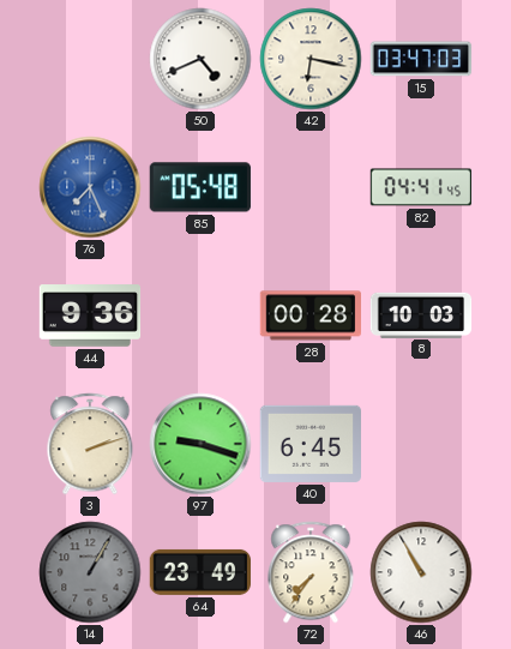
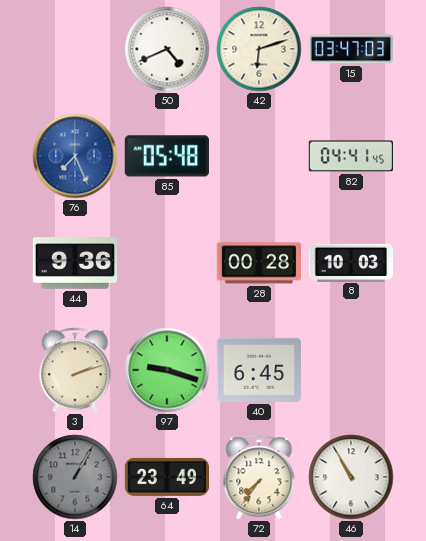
42: 6:17 -> 6:12 (259, 49)
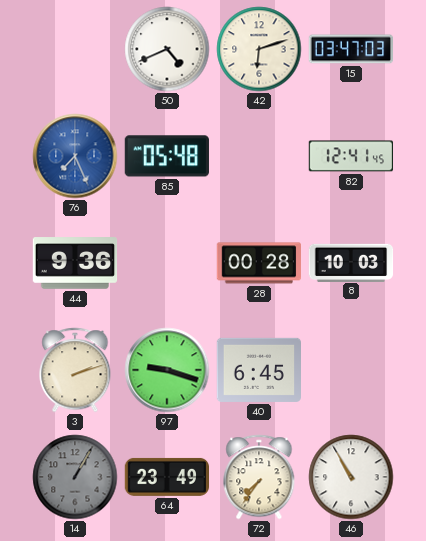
82: 04:41 -> 12:41 (350, 156)
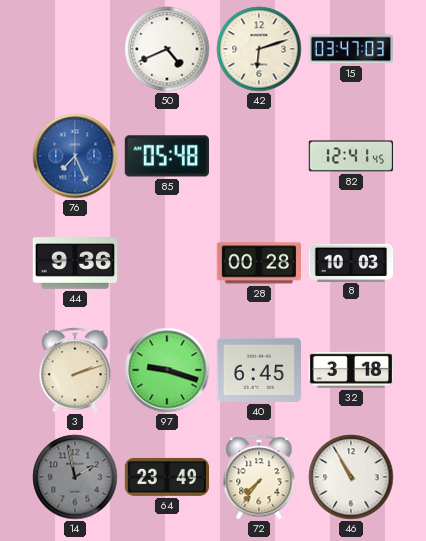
32: none -> 3:18 (351, 370)
14: 1:05 -> 1:58 (75, 477)
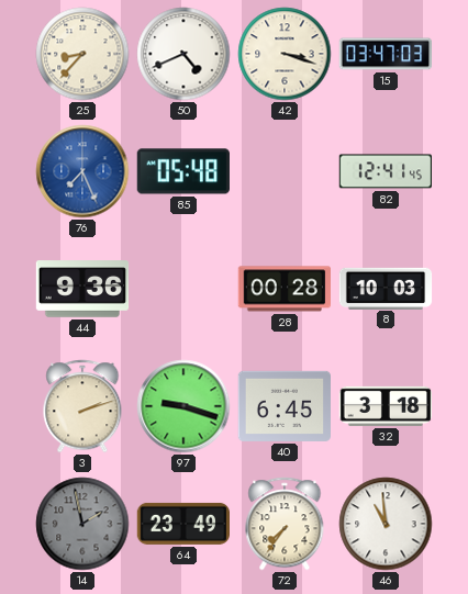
25: none -> 8:37 (82, 54)
42: 6:12 -> 3:18 (285, 54)
46: 10:55 -> 10:59 (386, 524)
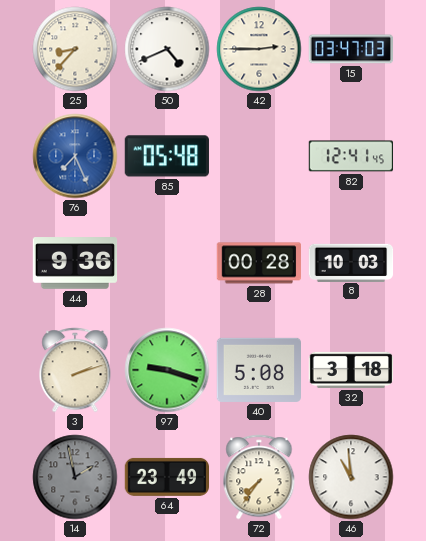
42: 3:18 -> 2:45 (259, 49)
40: 6:45 -> 5:08 (258, 370)
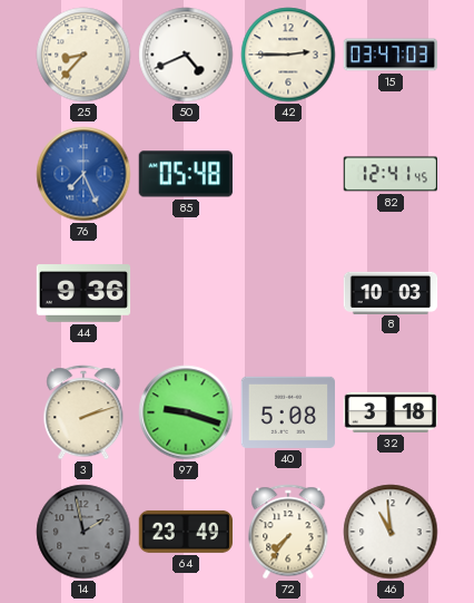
28: 00:28 -> none (258, 263)
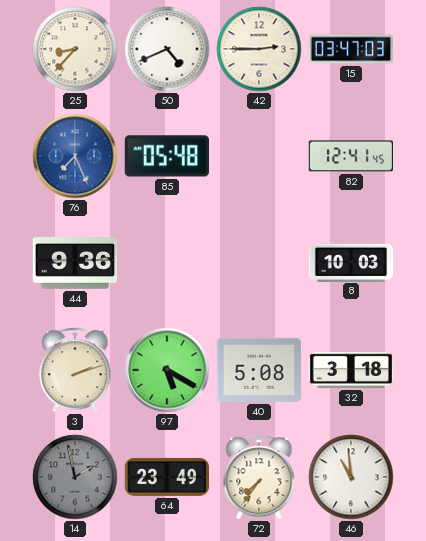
97: 9:18 -> 5:20 (167, 370)
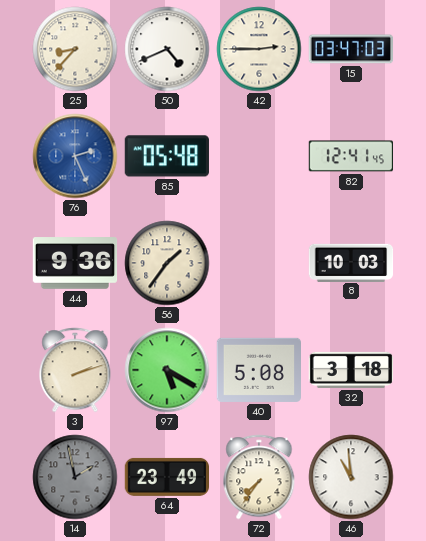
76: 7:26 -> 2:26 (75, 156)
56: none -> 1:36 (167, 263)
